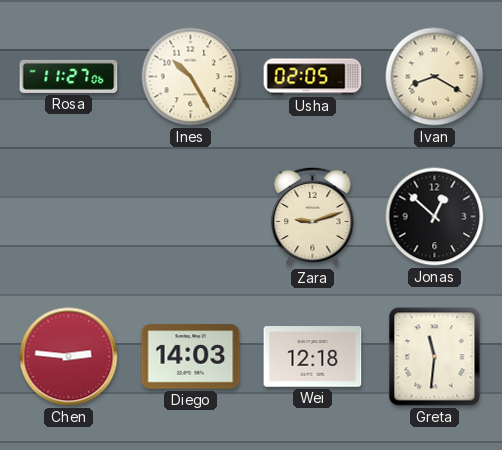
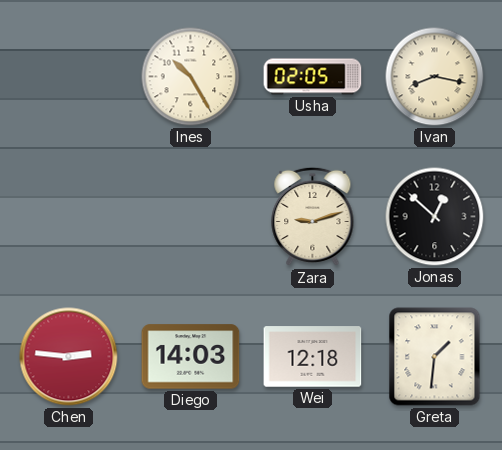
Rosa: 11:27 -> none (69, 76)
Ivan: 8:20 -> 8:17 (435, 77)
Greta: 11:31 -> 1:31 (435, 357)
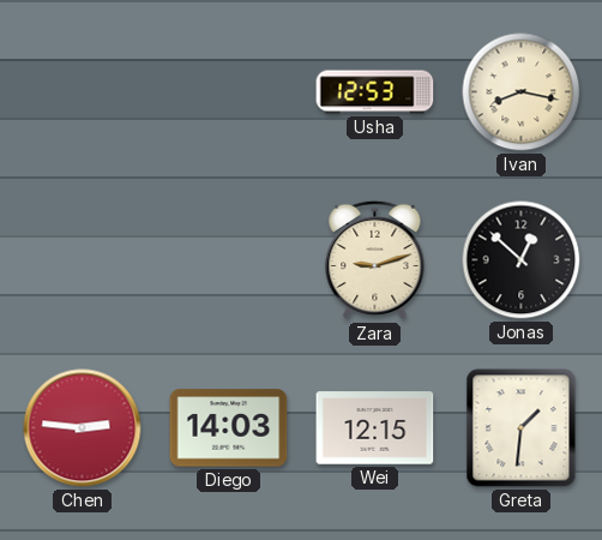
Ines: 10:25 -> none (191, 77)
Usha: 02:05 -> 12:53 (375, 92)
Wei: 12:18 -> 12:15 (375, 428)
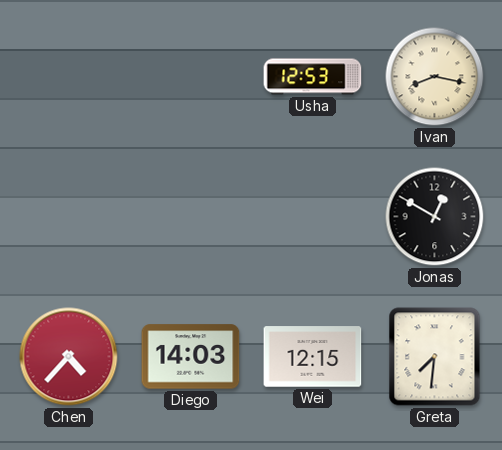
Zara: 9:12 -> none (375, 260)
Jonas: 12:52 -> 12:50 (435, 217)
Chen: 2:46 -> 4:37 (69, 357)
Greta: 1:31 -> 7:31 (435, 357)
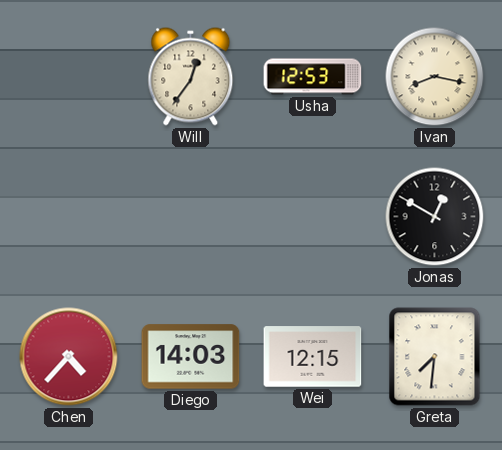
Will: none -> 12:36 (191, 77)
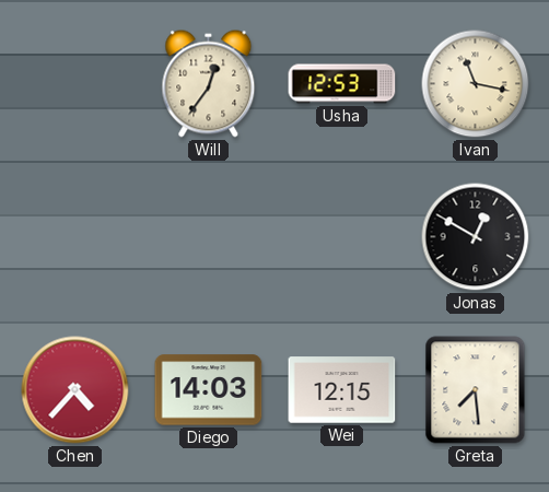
Ivan: 8:17 -> 11:17 (476, 84)
Greta: 7:31 -> 7:29 (476, 390)
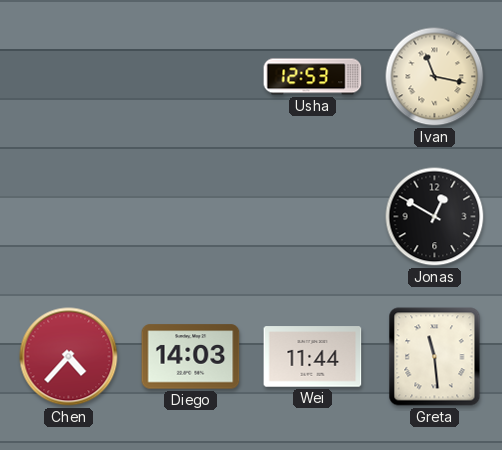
Will: 12:36 -> none (209, 84)
Wei: 12:15 -> 11:44 (313, 357)
Greta: 7:29 -> 11:29 (435, 357)
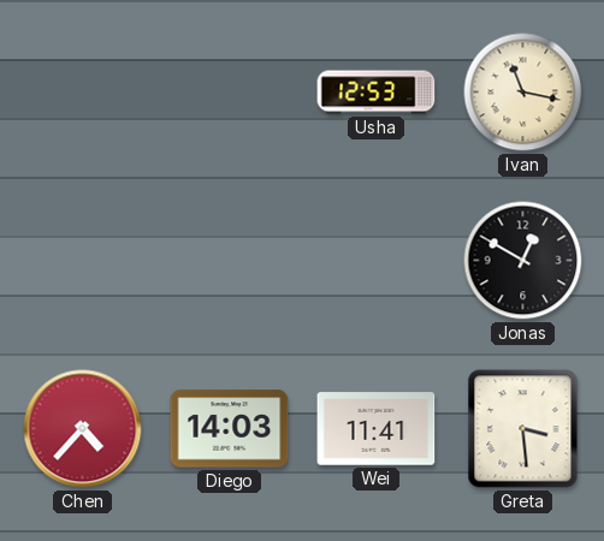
Wei: 11:44 -> 11:41 (377, 429)
Greta: 11:29 -> 3:29 (523, 429)
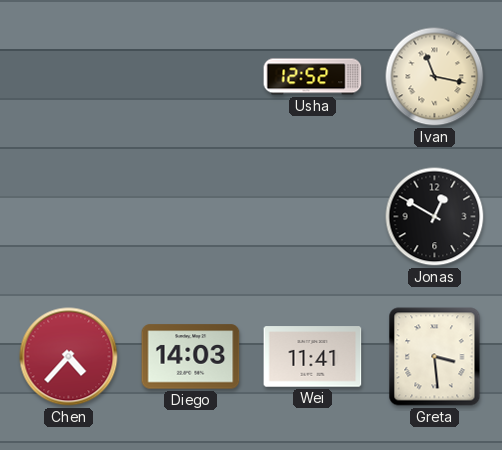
Usha: 12:53 -> 12:52 (313, 77)
